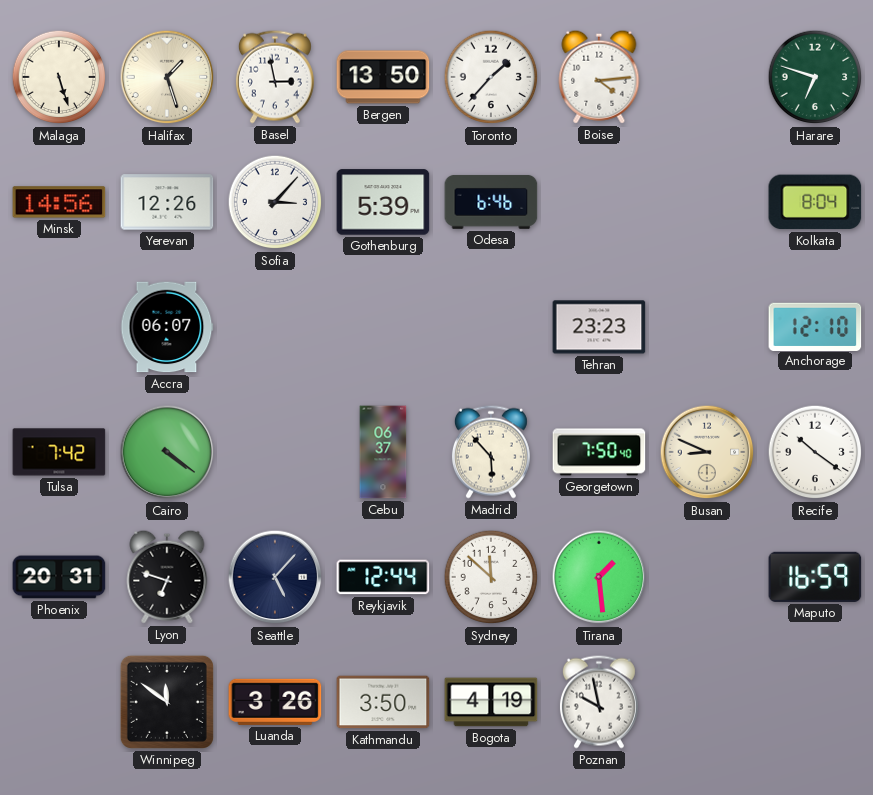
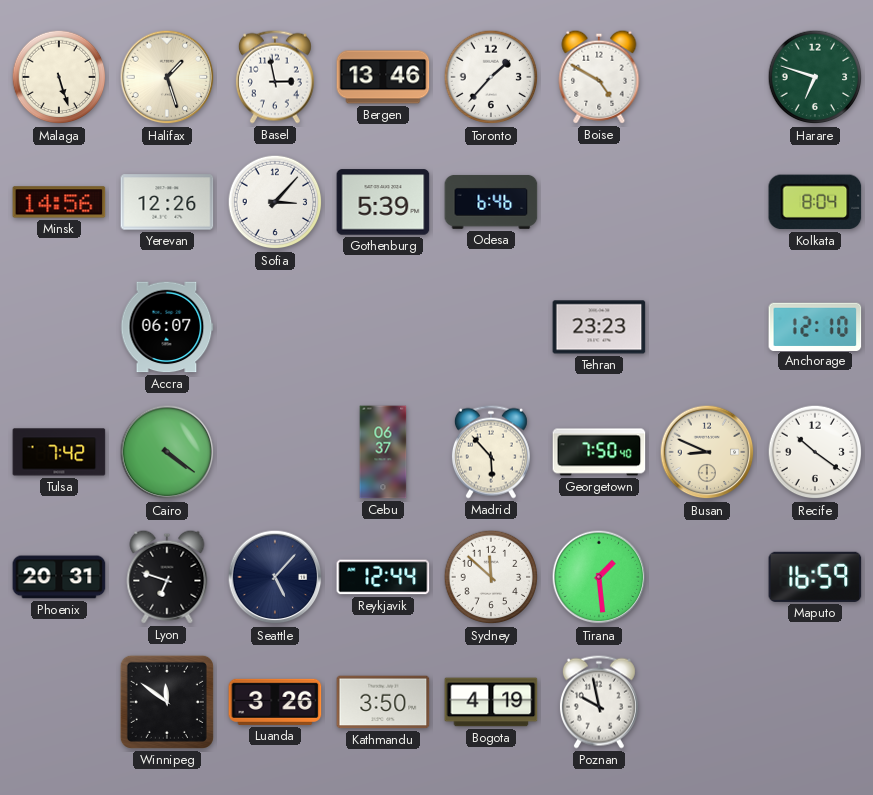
Bergen: 13:50 -> 13:46 (383, 77)
Boise: 4:14 -> 4:50 (599, 77)
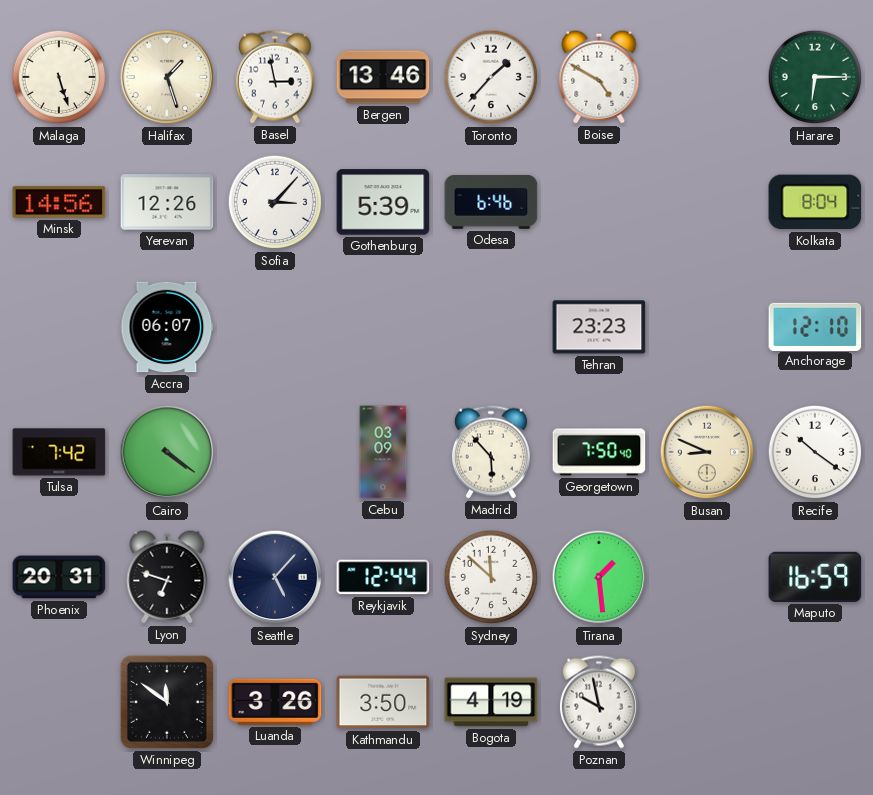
Harare: 6:48 -> 6:15 (815, 77)
Cebu: 06:37 -> 03:09 (383, 452)
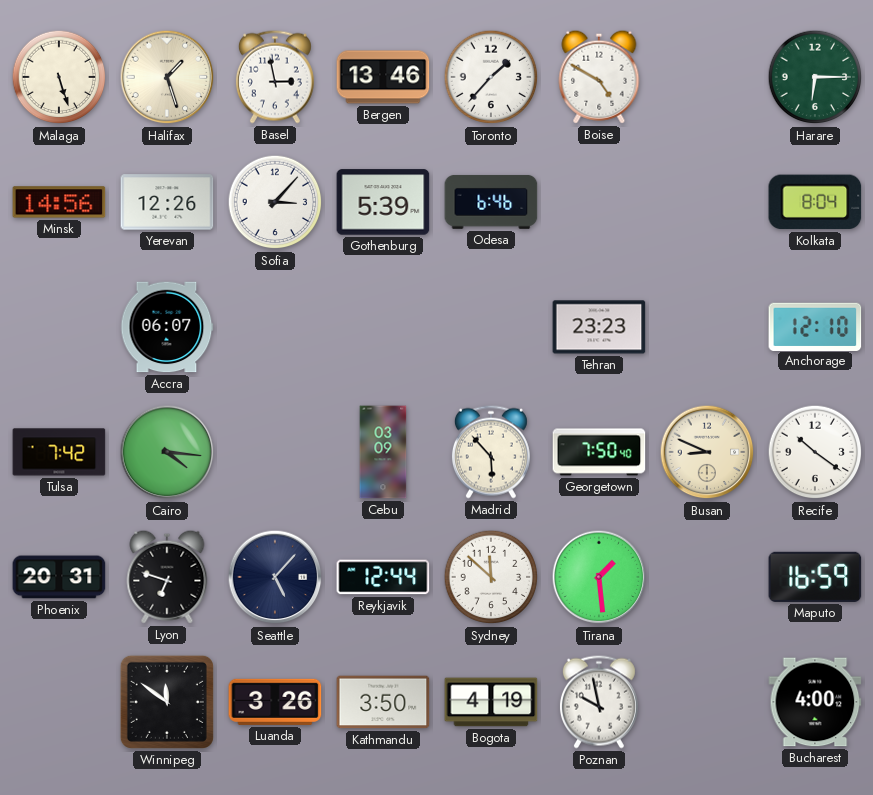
Cairo: 4:21 -> 4:16 (167, 452)
Bucharest: none -> 4:00 (815, 702)
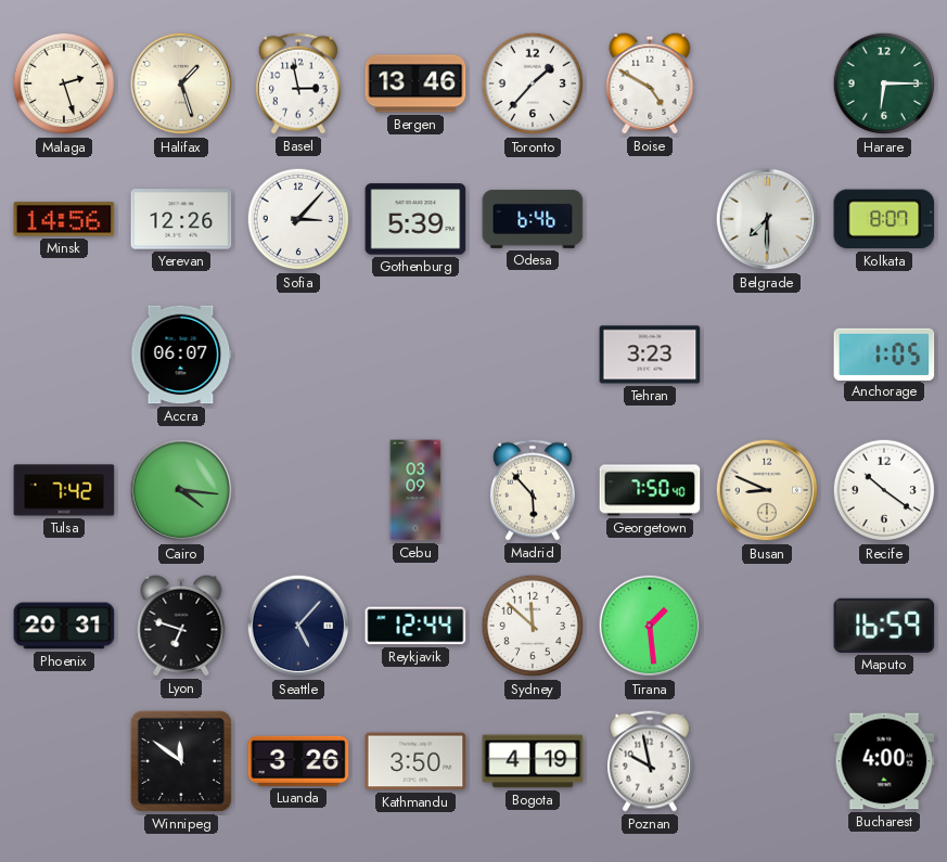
Malaga: 5:27 -> 2:27 (64, 83)
Belgrade: none -> 7:30 (767, 219)
Kolkata: 8:04 -> 8:07 (884, 219)
Tehran: 23:23 -> 3:23 (650, 355)
Anchorage: 12:10 -> 1:05 (884, 353)
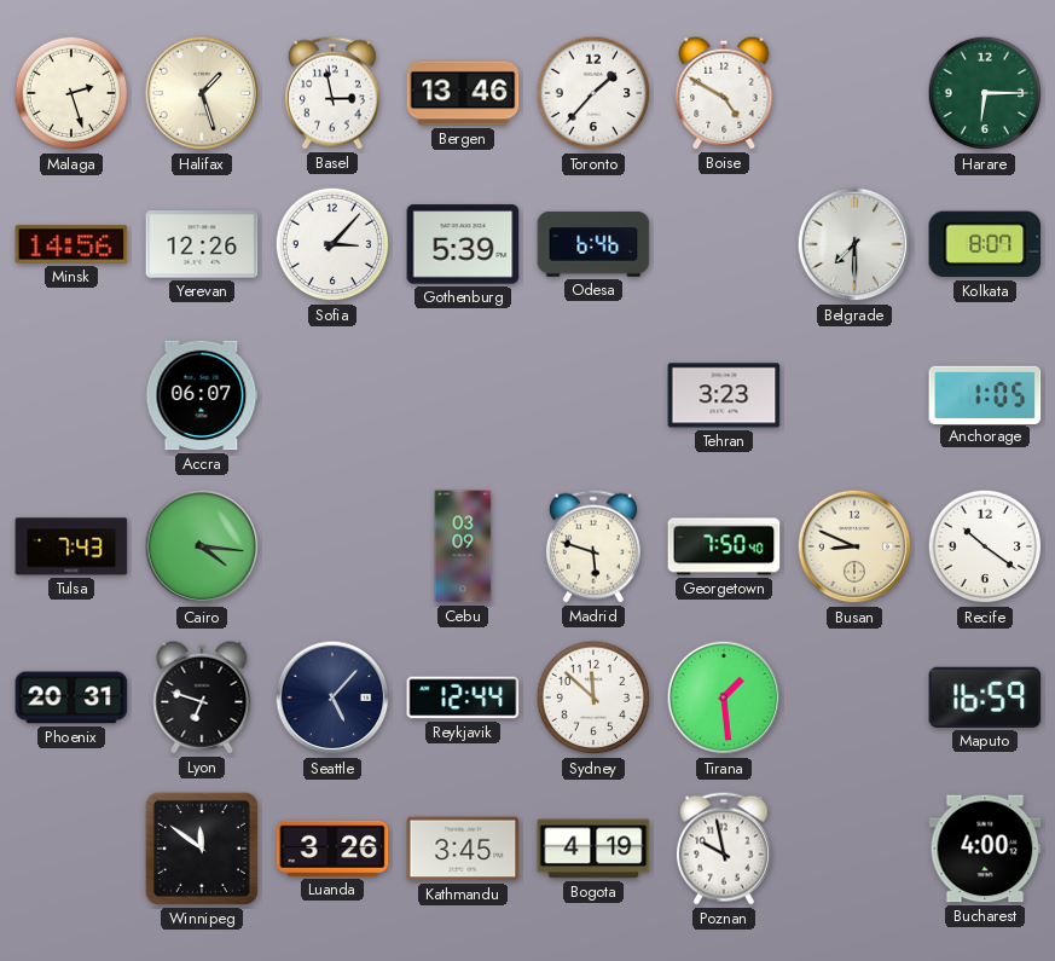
Tulsa: 7:42 -> 7:43 (71, 546)
Madrid: 5:53 -> 5:48 (593, 546)
Kathmandu: 3:50 -> 3:45 (463, 849)
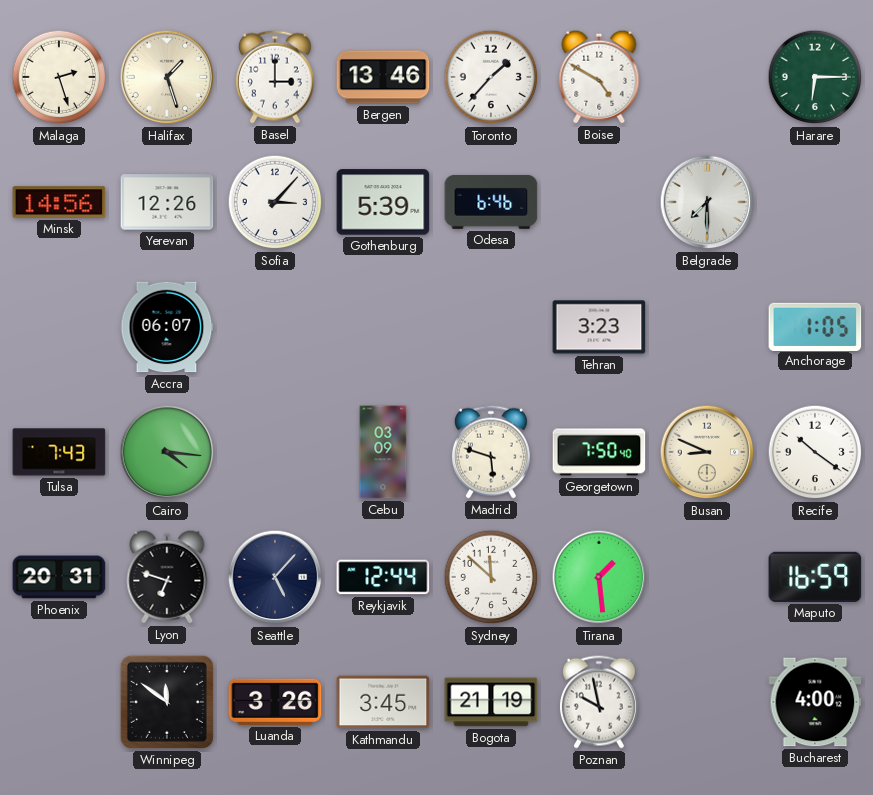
Basel: 2:58 -> 3:00 (275, 77)
Kolkata: 8:07 -> none (985, 244)
Bogota: 4:19 -> 21:19 (491, 702)
